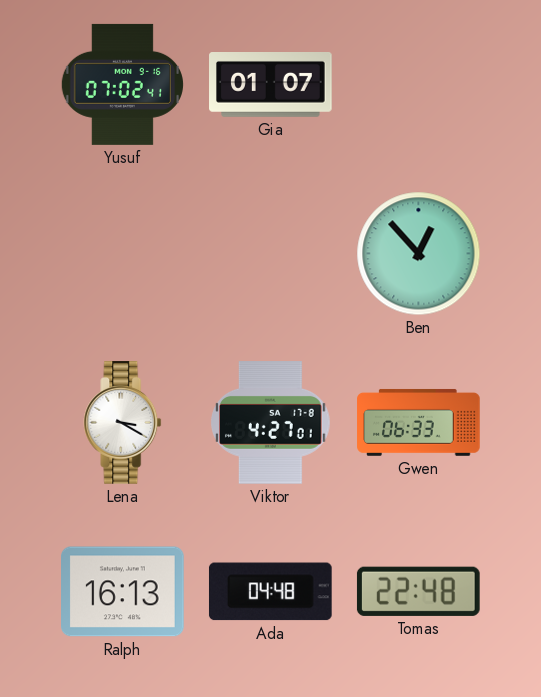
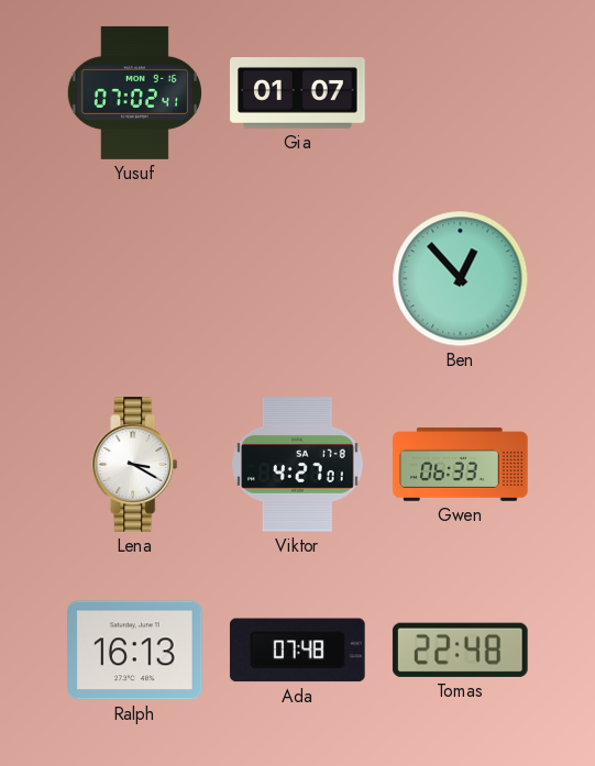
Ada: 04:48 -> 07:48 (297, 651)
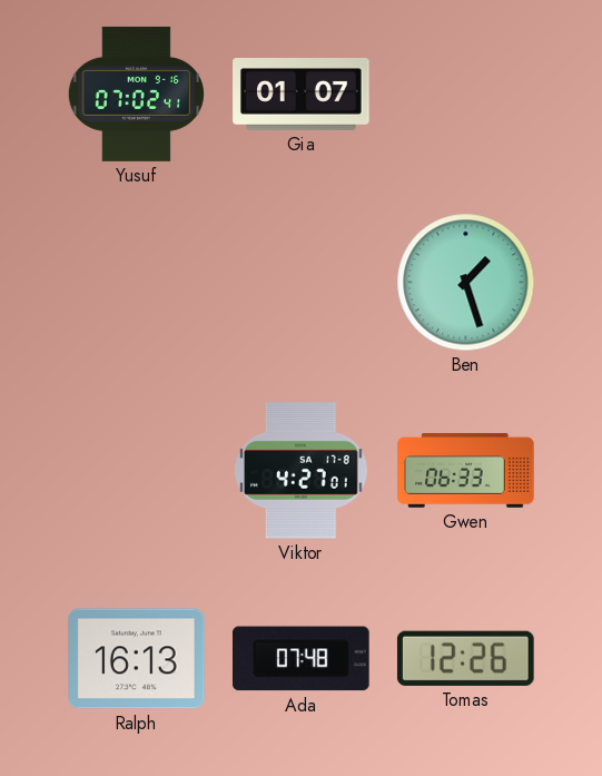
Ben: 12:53 -> 1:27 (466, 283)
Lena: 3:20 -> none (135, 465)
Tomas: 22:48 -> 12:26 (465, 658)
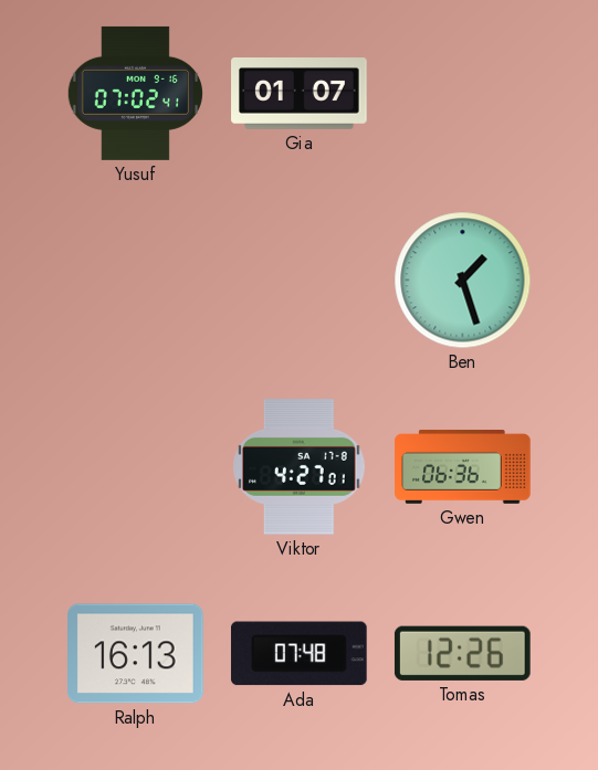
Gwen: 06:33 -> 06:36 (463, 466)
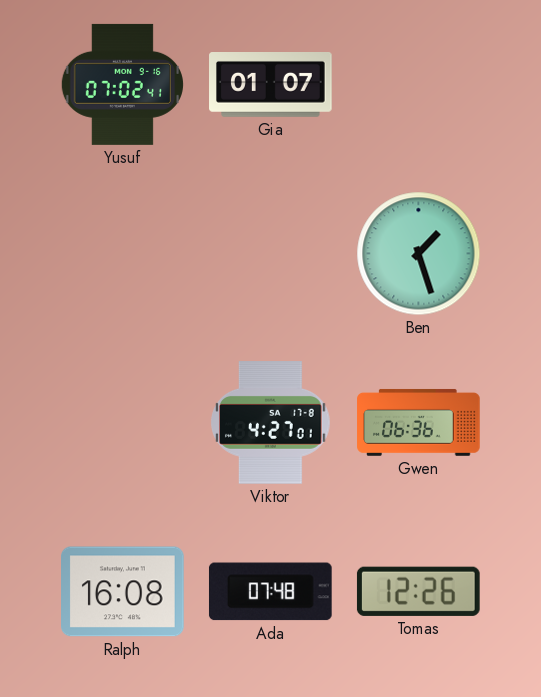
Ralph: 16:13 -> 16:08 (123, 592)
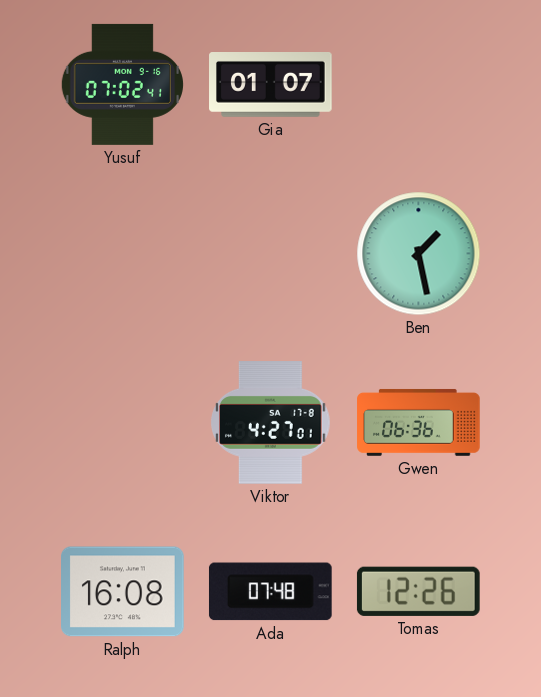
Ben: 1:27 -> 1:28 (419, 254)
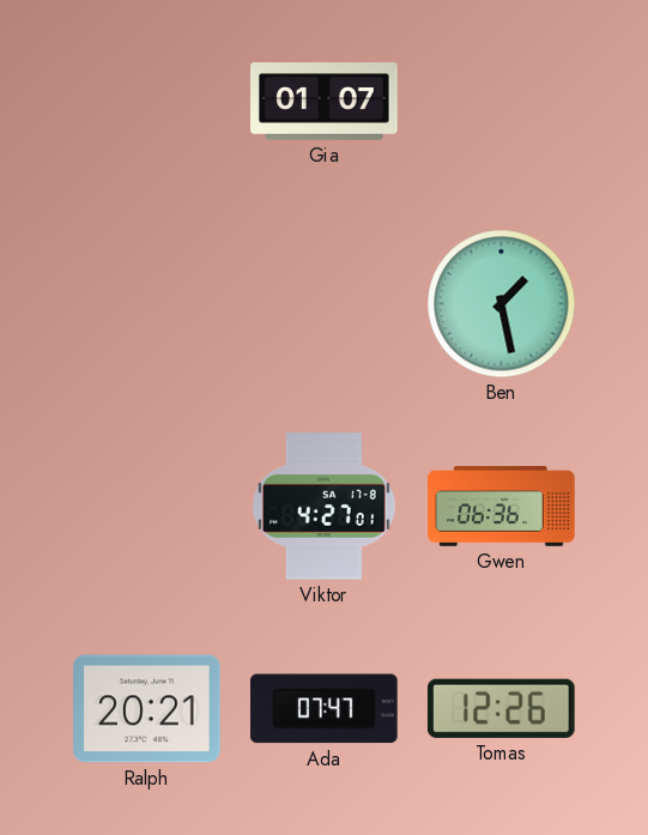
Yusuf: 07:02 -> none (122, 84)
Ralph: 16:08 -> 20:21 (147, 709)
Ada: 07:48 -> 07:47 (323, 709)
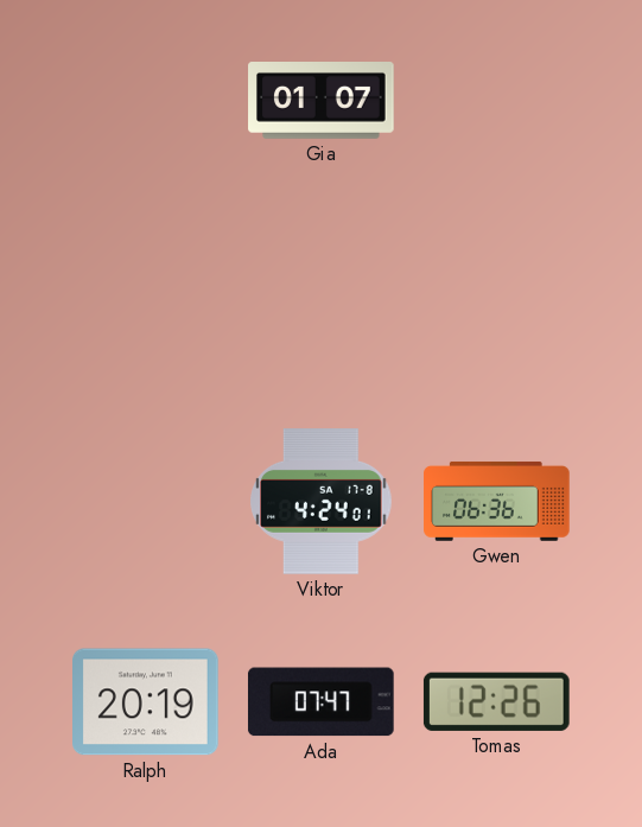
Ben: 1:28 -> none (502, 304)
Viktor: 4:27 -> 4:24 (322, 502)
Ralph: 20:21 -> 20:19 (146, 702)
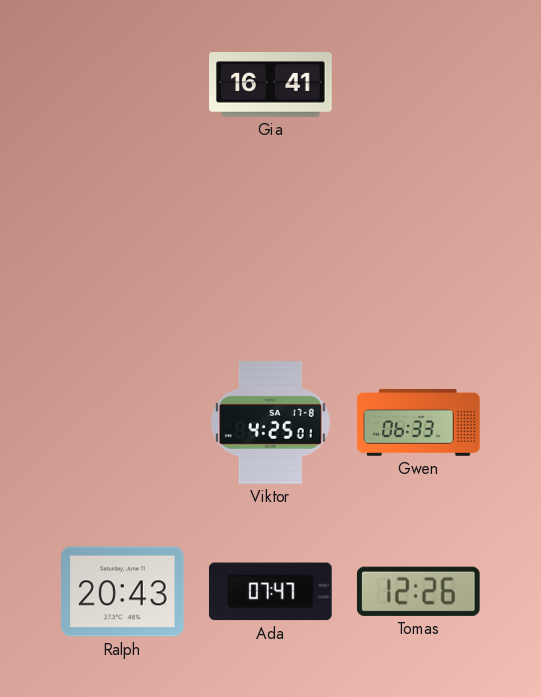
Gia: 01:07 -> 16:41 (271, 85)
Viktor: 4:24 -> 4:25 (271, 423)
Gwen: 06:36 -> 06:33 (419, 422)
Ralph: 20:19 -> 20:43 (123, 592)
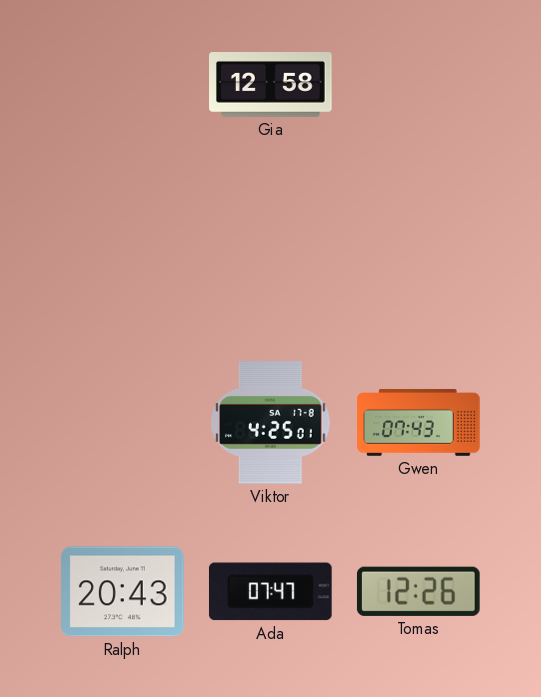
Gia: 16:41 -> 12:58 (271, 85)
Gwen: 06:33 -> 07:43 (419, 422)
